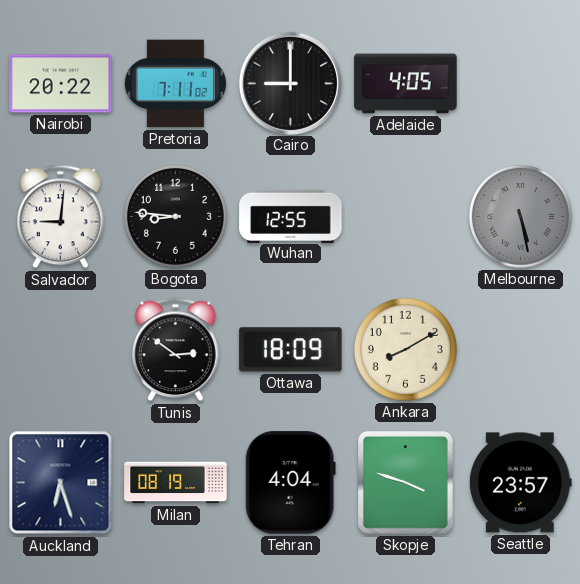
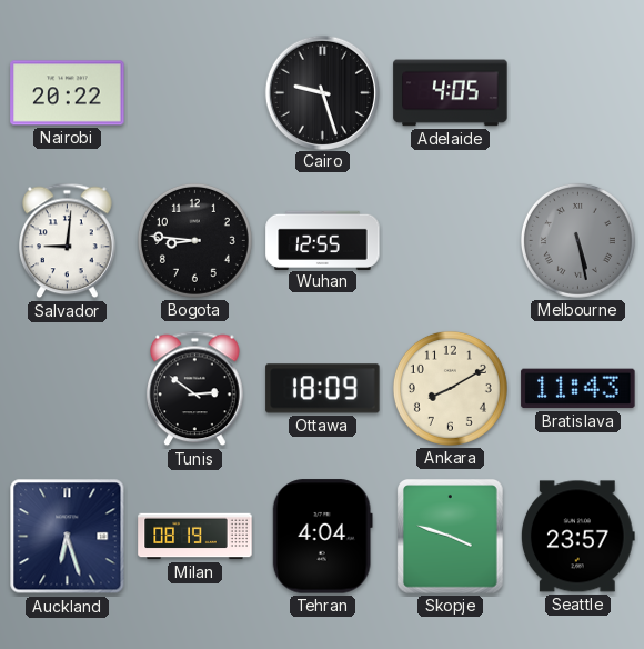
Pretoria: 7:11 -> none (175, 84)
Cairo: 9:00 -> 9:27 (322, 92)
Bratislava: none -> 11:43 (578, 389)
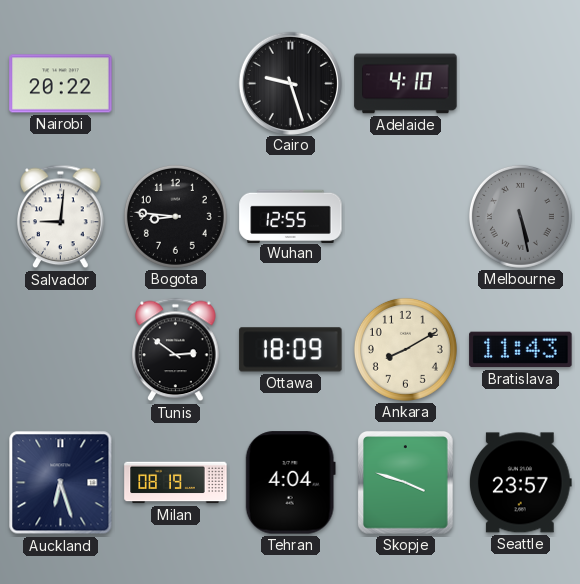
Adelaide: 4:05 -> 4:10 (406, 84)
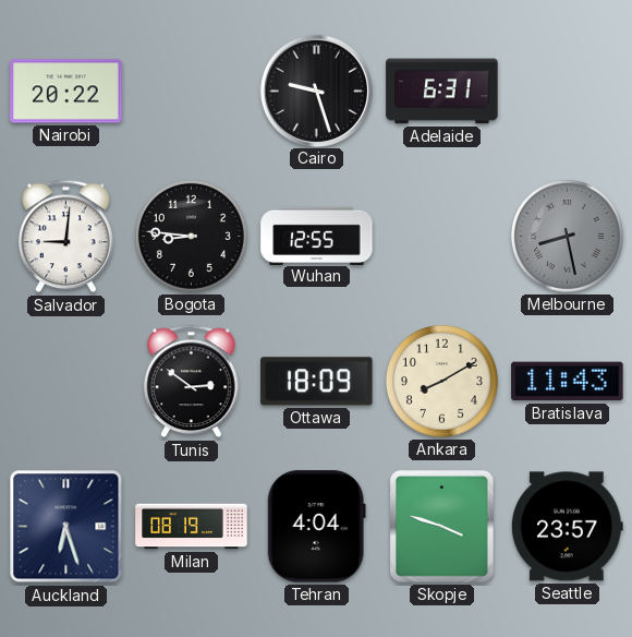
Adelaide: 4:10 -> 6:31 (442, 92)
Melbourne: 5:28 -> 8:28 (567, 236)
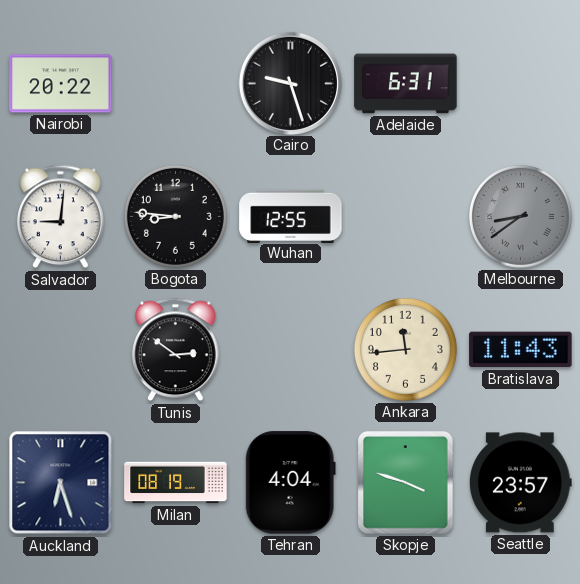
Melbourne: 8:28 -> 8:39 (520, 216)
Ottawa: 18:09 -> none (317, 382)
Ankara: 8:10 -> 11:44 (405, 349)
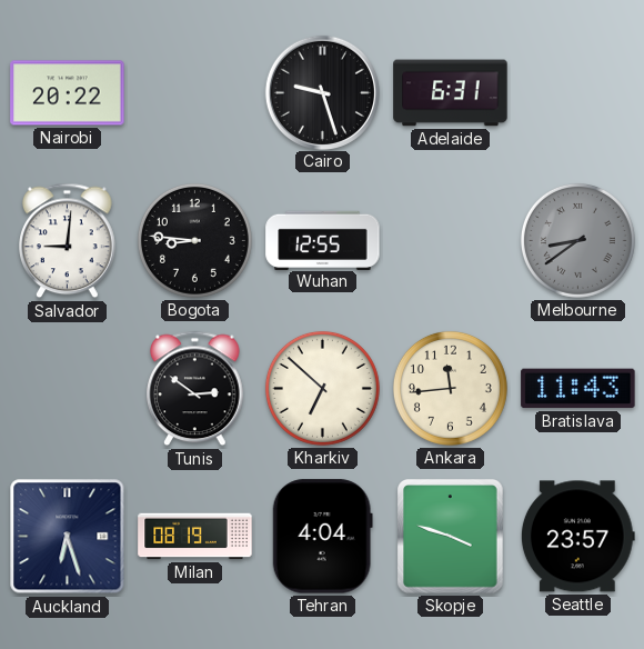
Kharkiv: none -> 6:52 (322, 388)
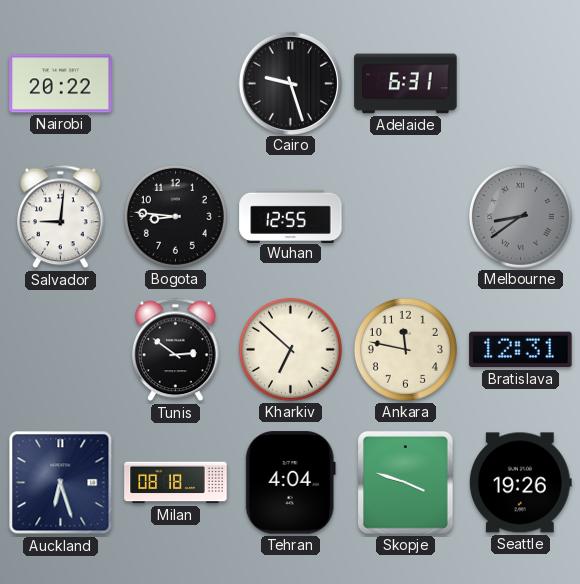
Ankara: 11:44 -> 11:47 (405, 349)
Bratislava: 11:43 -> 12:31 (521, 350)
Milan: 08:19 -> 08:18 (176, 483)
Seattle: 23:57 -> 19:26 (520, 483)
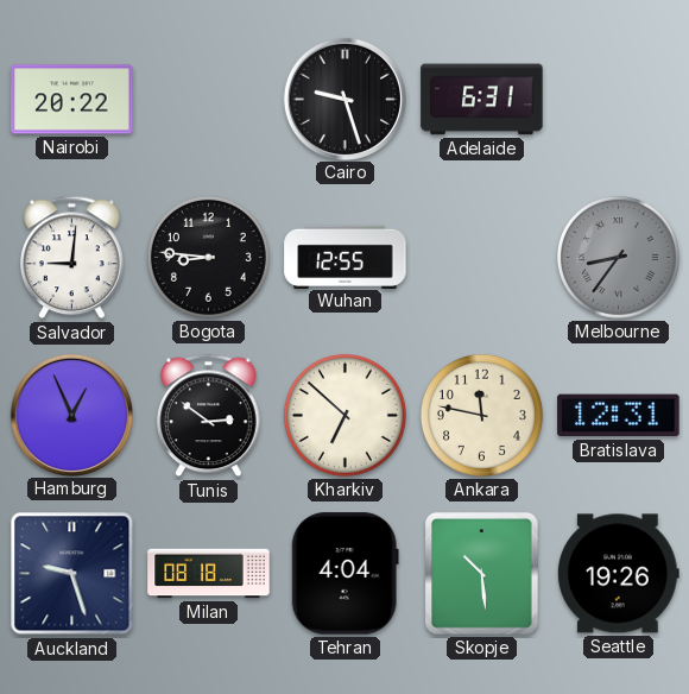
Melbourne: 8:39 -> 8:36 (618, 257)
Hamburg: none -> 12:56 (71, 415)
Auckland: 6:27 -> 9:27 (72, 574)
Skopje: 3:48 -> 10:29 (482, 574)
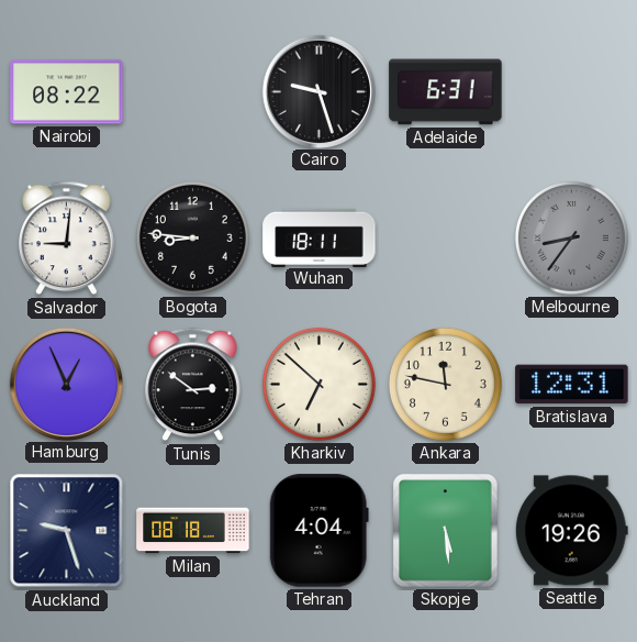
Nairobi: 20:22 -> 08:22 (67, 92)
Wuhan: 12:55 -> 18:11 (320, 237)
Skopje: 10:29 -> 5:29 (446, 531)
